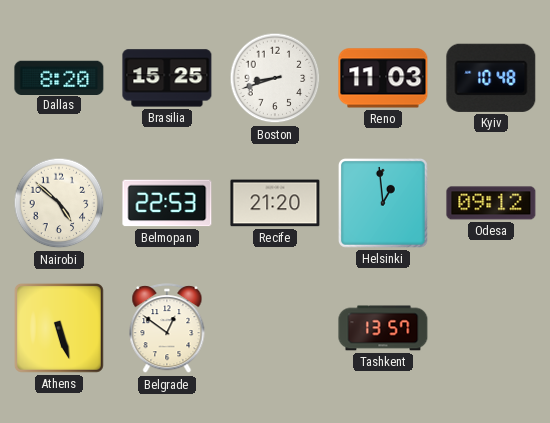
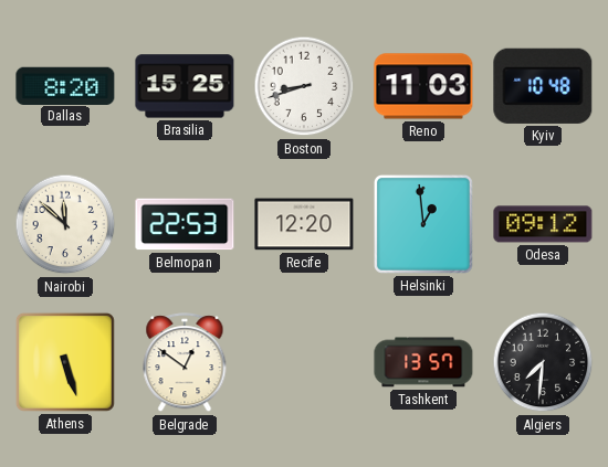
Nairobi: 4:52 -> 11:52 (65, 224)
Recife: 21:20 -> 12:20 (304, 224)
Algiers: none -> 7:31 (543, 362)
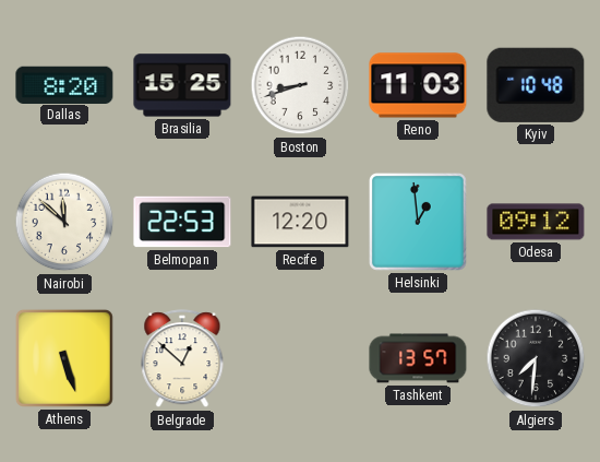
Belgrade: 12:51 -> 12:52 (182, 359)
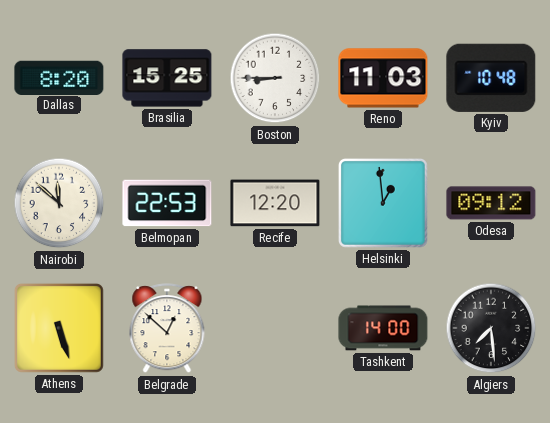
Boston: 8:42 -> 8:45 (275, 78)
Tashkent: 13:57 -> 14:00 (383, 328)
Algiers: 7:31 -> 7:29 (491, 328)
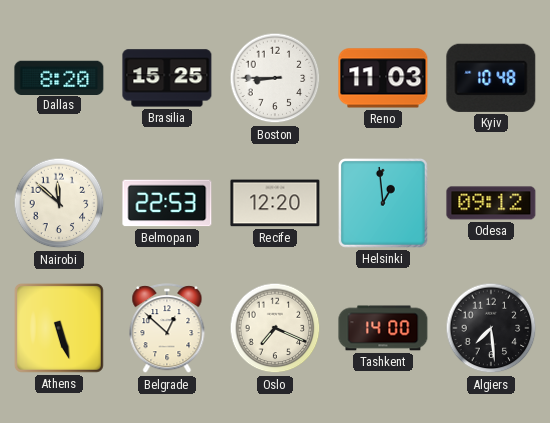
Oslo: none -> 7:19 (275, 328)
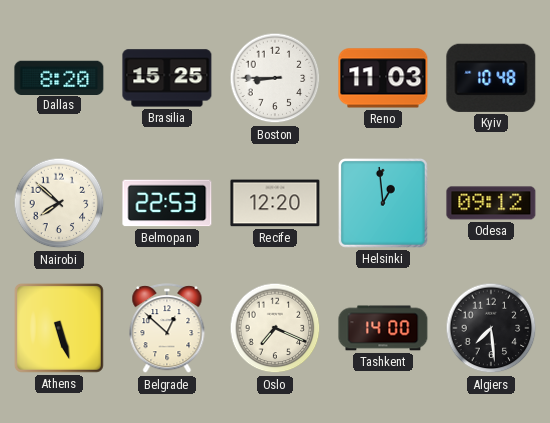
Nairobi: 11:52 -> 7:52 (59, 203)
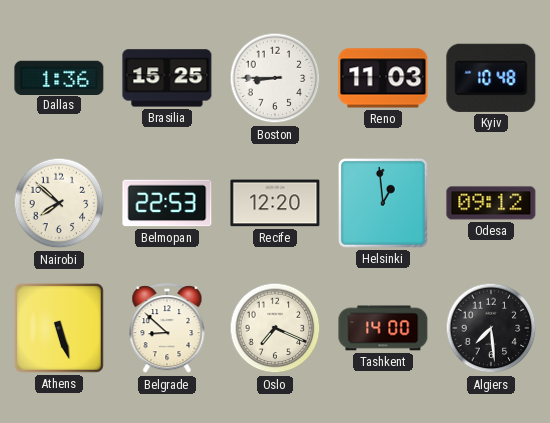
Dallas: 8:20 -> 1:36 (59, 77)
Belgrade: 12:52 -> 8:52 (167, 329)
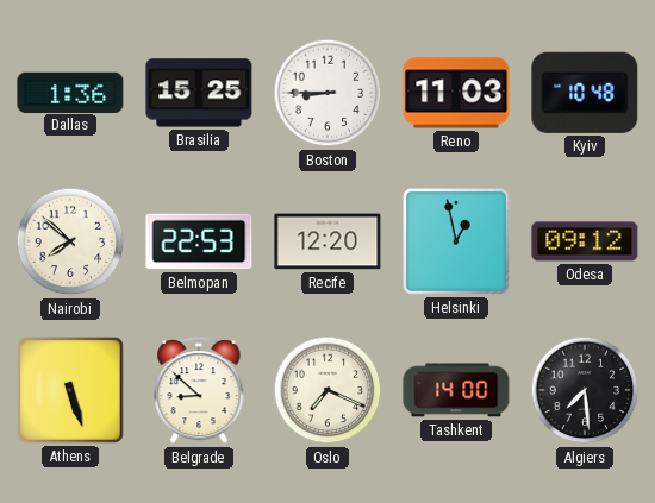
Helsinki: 12:59 -> 12:58 (456, 241)
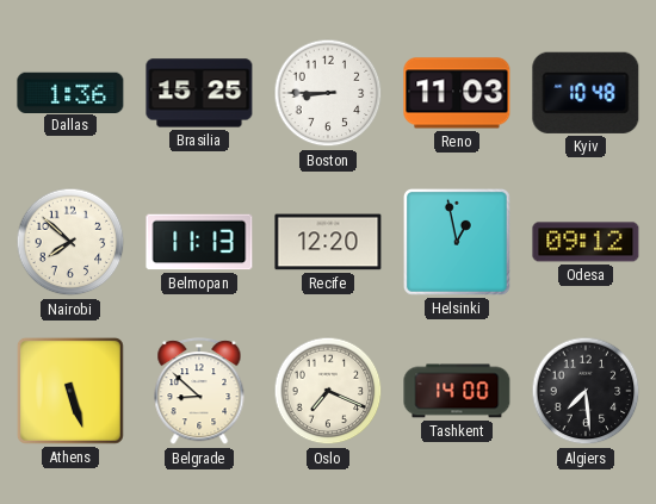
Belmopan: 22:53 -> 11:13 (199, 242)
